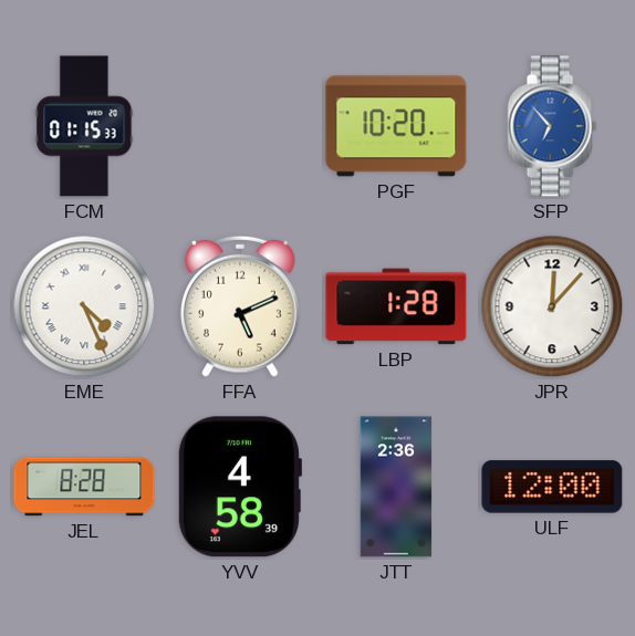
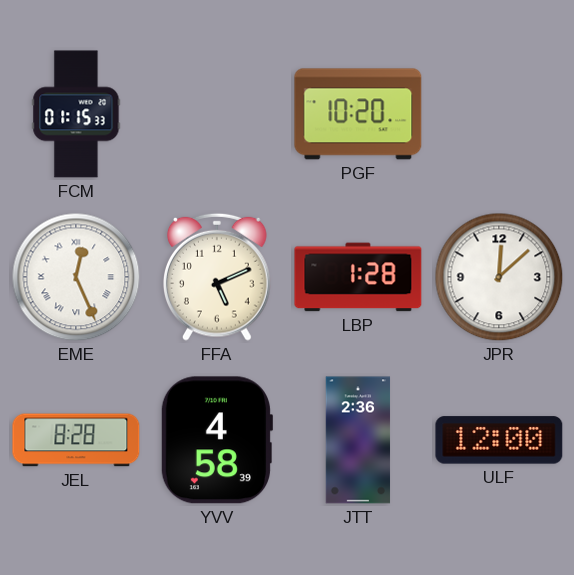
SFP: 6:53 -> none (552, 126)
EME: 4:26 -> 12:26 (76, 277)
JPR: 12:07 -> 12:08 (499, 277)
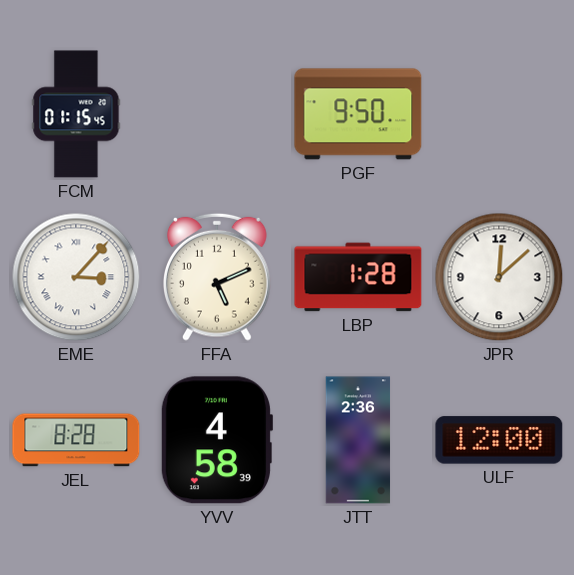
FCM: 01:15:33 -> 01:15:45 (76, 114)
PGF: 10:20 -> 9:50 (358, 114)
EME: 12:26 -> 3:07 (76, 277)
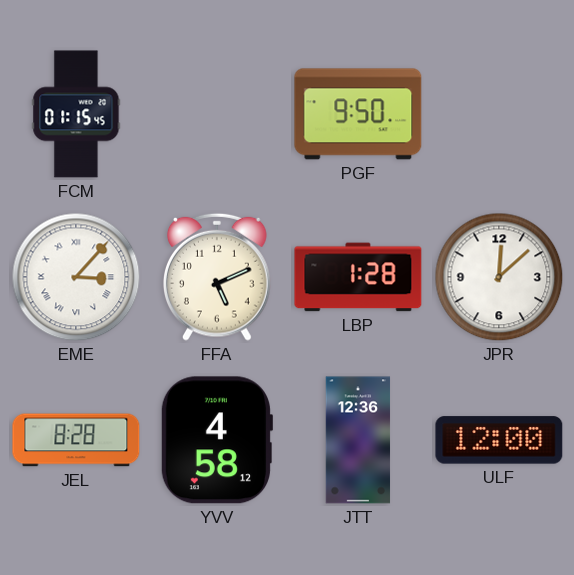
YVV: 4:58:39 -> 4:58:12 (216, 440)
JTT: 2:36 -> 12:36 (358, 440)
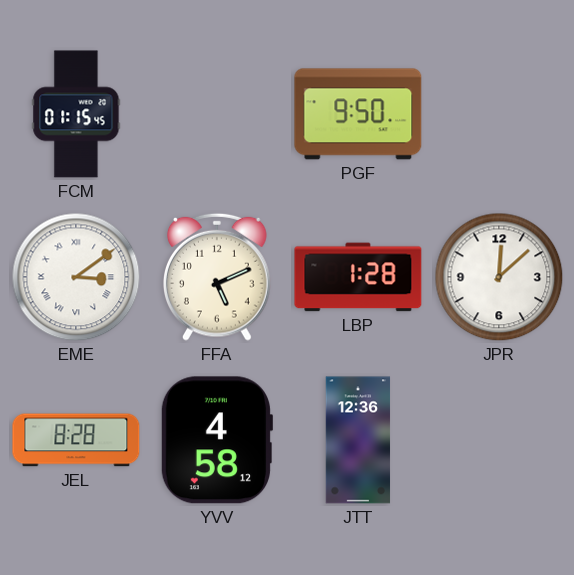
EME: 3:07 -> 3:09 (76, 277)
ULF: 12:00 -> none (499, 440)
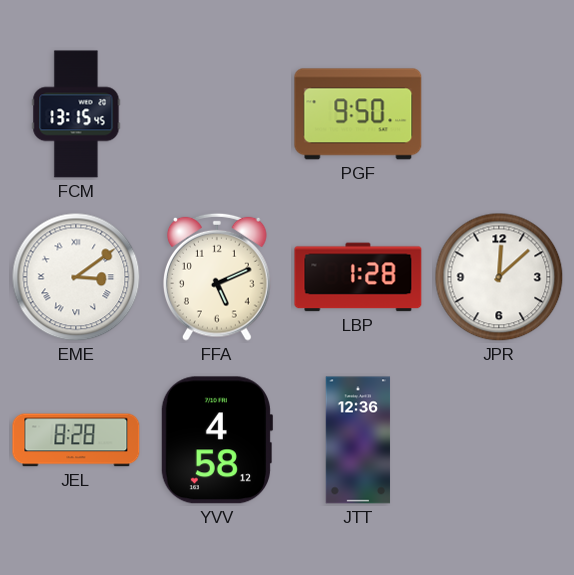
FCM: 01:15 -> 13:15 (76, 114)
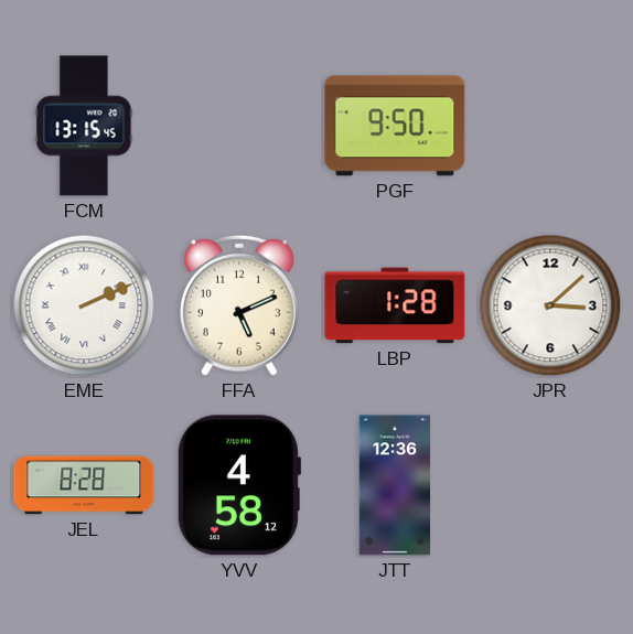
EME: 3:09 -> 2:11 (84, 305)
JPR: 12:08 -> 3:08 (550, 305)
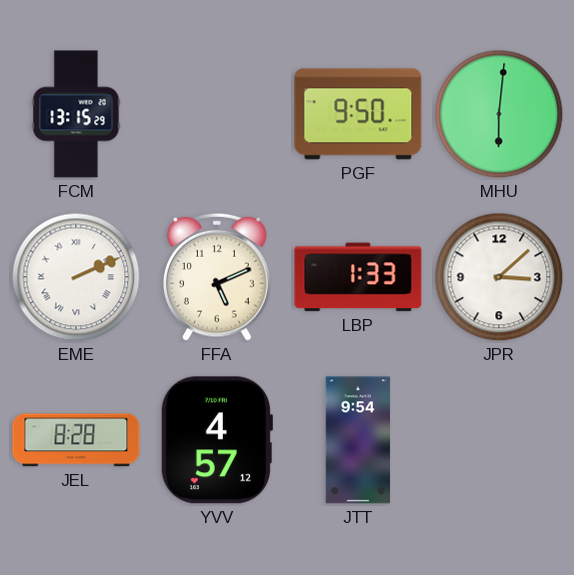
FCM: 13:15:45 -> 13:15:29 (76, 114)
MHU: none -> 6:01 (499, 114)
LBP: 1:28 -> 1:33 (358, 277)
YVV: 4:58 -> 4:57 (216, 440)
JTT: 12:36 -> 9:54 (358, 440)
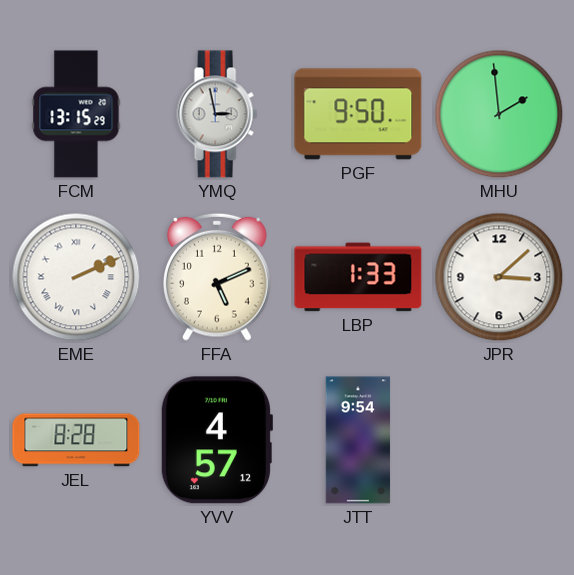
YMQ: none -> 2:58 (217, 114)
MHU: 6:01 -> 1:59 (499, 114)
